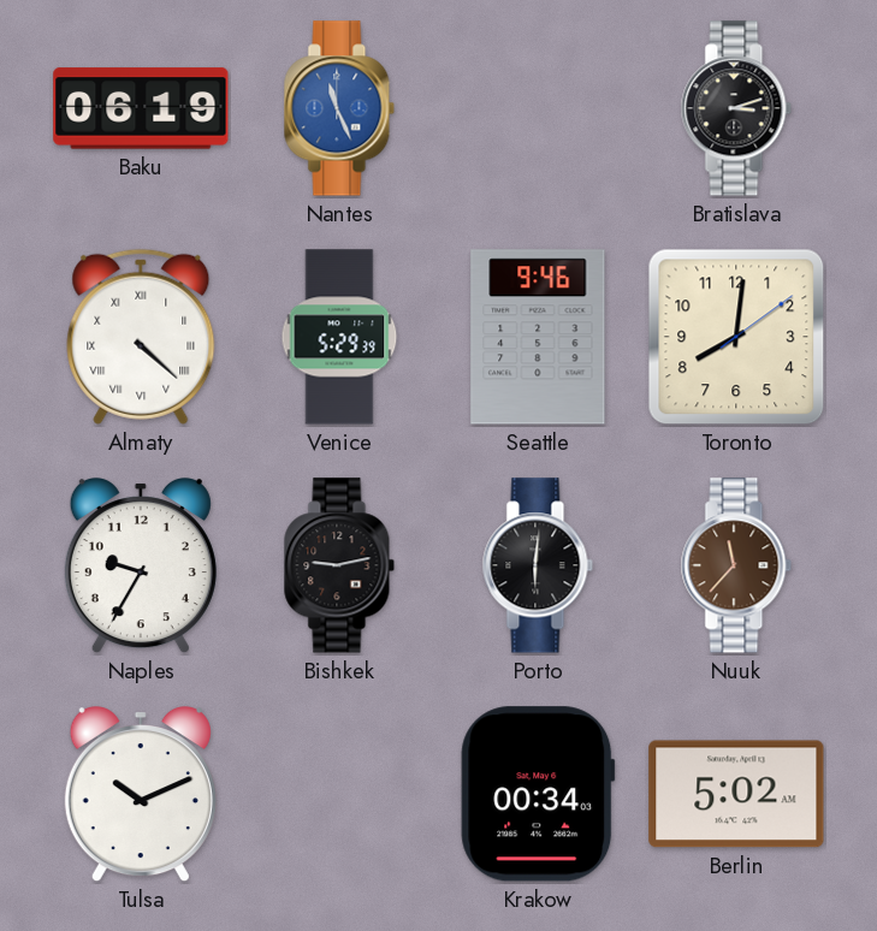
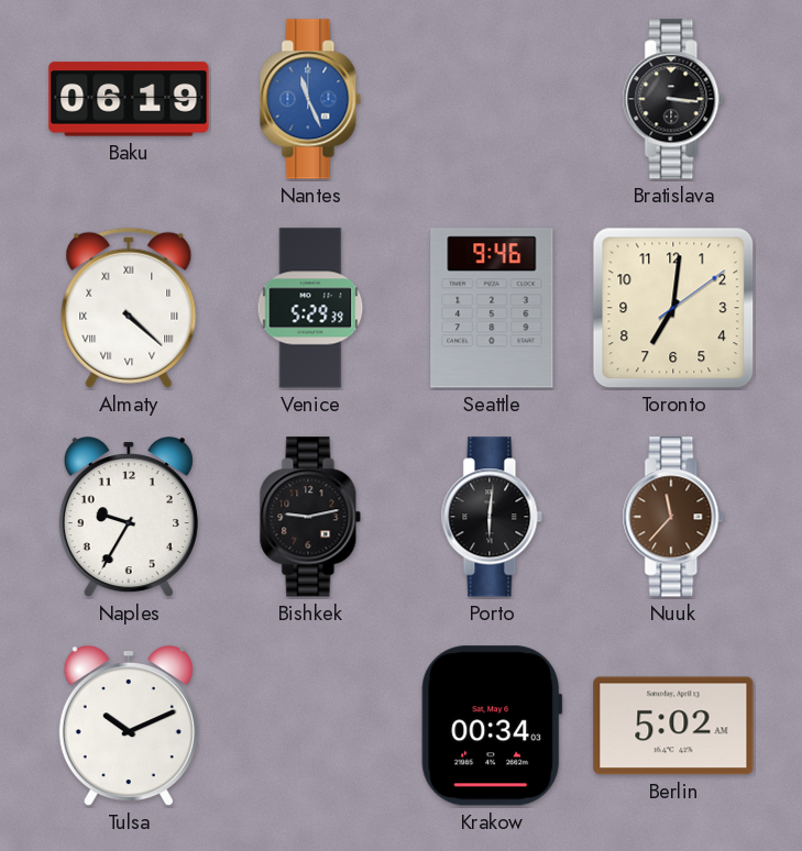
Bratislava: 3:12 -> 3:16 (673, 99)
Toronto: 8:01 -> 7:01 (673, 308)
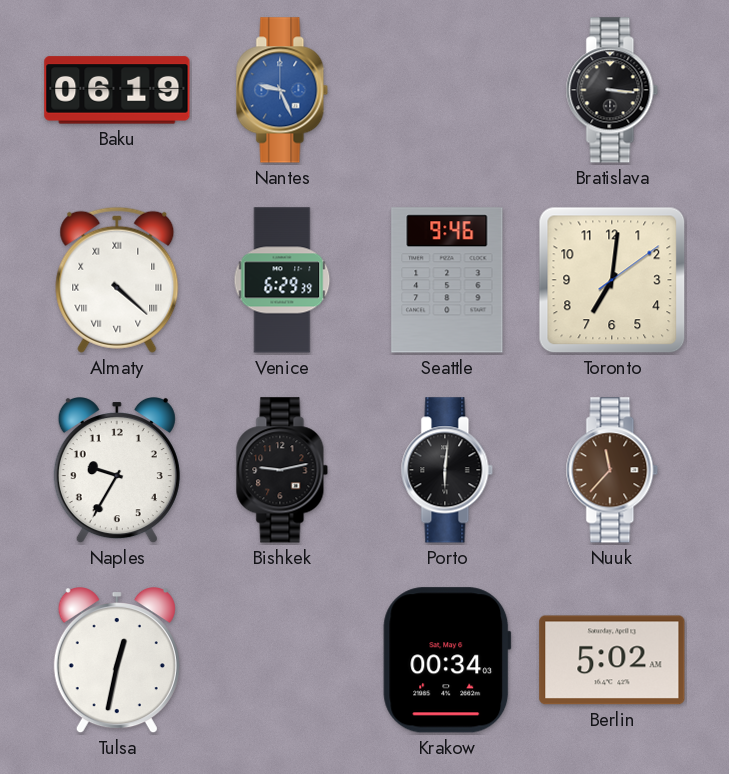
Nantes: 11:26 -> 9:26 (282, 90)
Venice: 5:29 -> 6:29 (282, 280)
Tulsa: 10:11 -> 12:32 (117, 660)
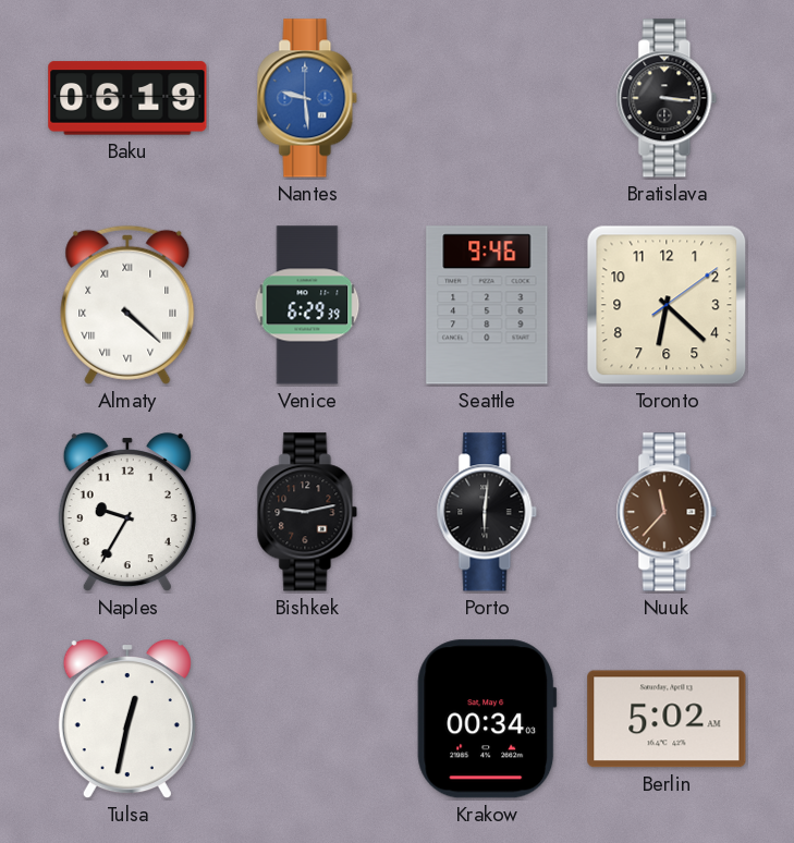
Nantes: 9:26 -> 9:29 (307, 98)
Toronto: 7:01 -> 6:22 (667, 305)
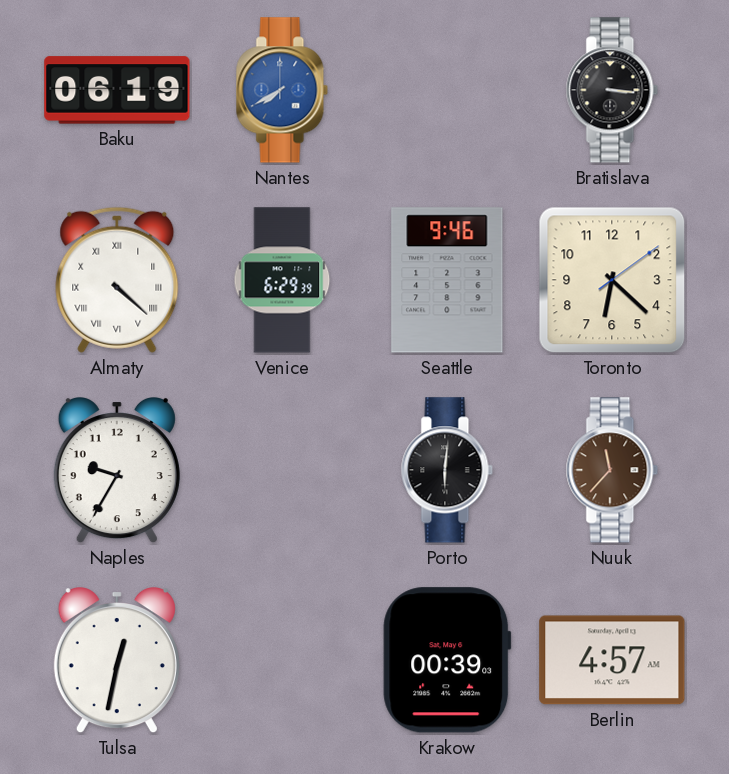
Nantes: 9:29 -> 7:40 (282, 90)
Bishkek: 9:13 -> none (307, 512)
Krakow: 00:34 -> 00:39 (447, 660)
Berlin: 5:02 -> 4:57 (612, 660)
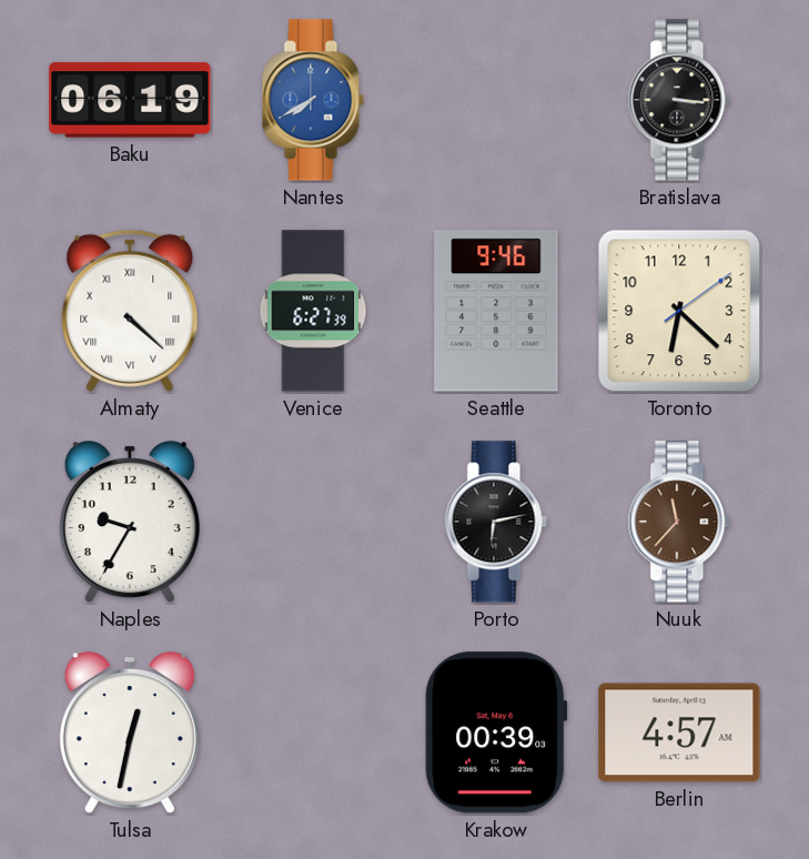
Venice: 6:29 -> 6:27 (313, 311)
Porto: 6:01 -> 6:13 (496, 522)
